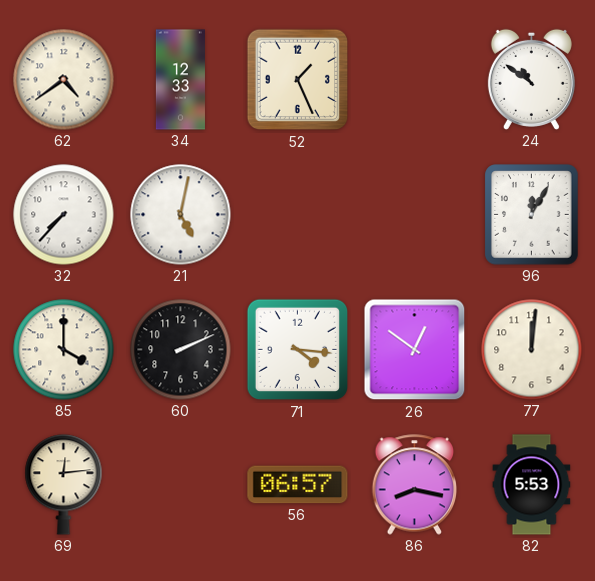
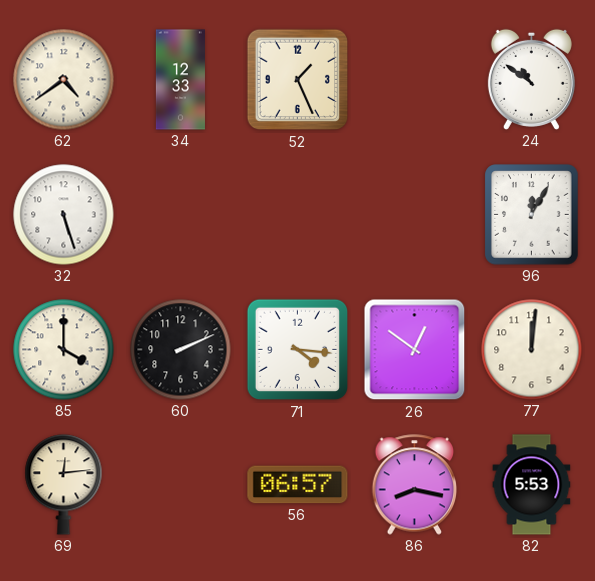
32: 7:37 -> 5:27 (64, 215)
21: 5:02 -> none (181, 215)
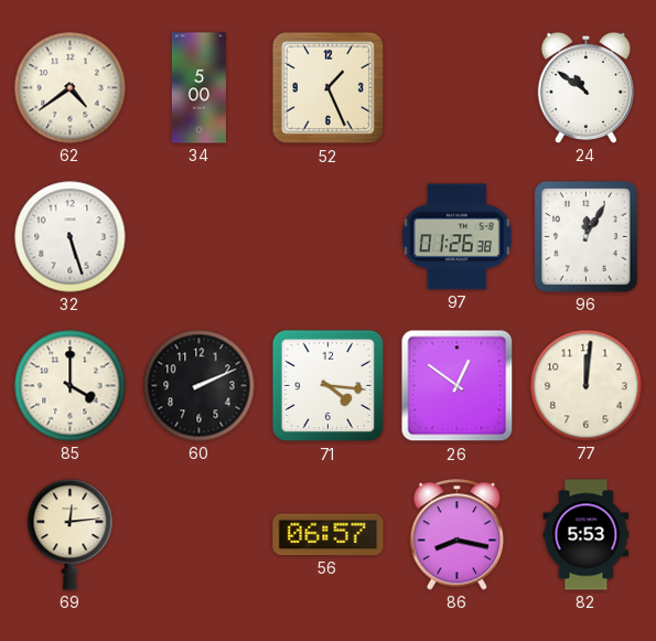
34: 12:33 -> 5:00 (198, 88)
97: none -> 01:26 (456, 237)
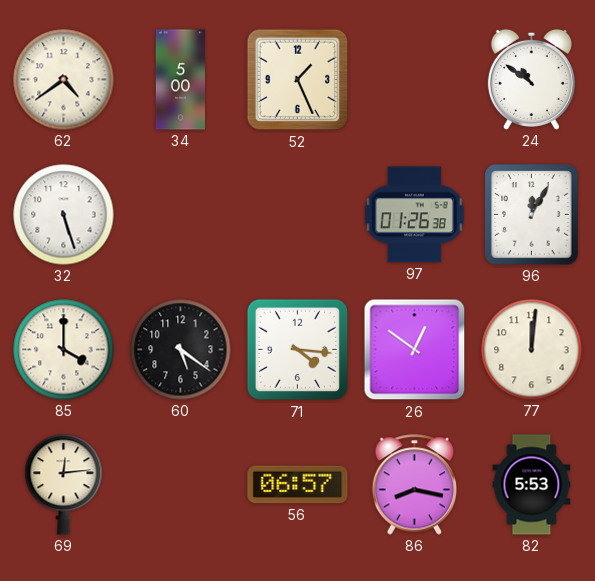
60: 2:11 -> 5:21 (181, 350)
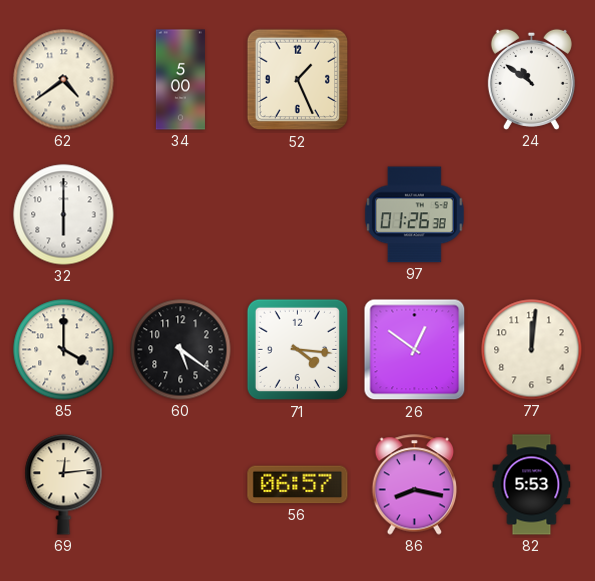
32: 5:27 -> 6:00 (64, 215)
96: 12:05 -> none (532, 215)
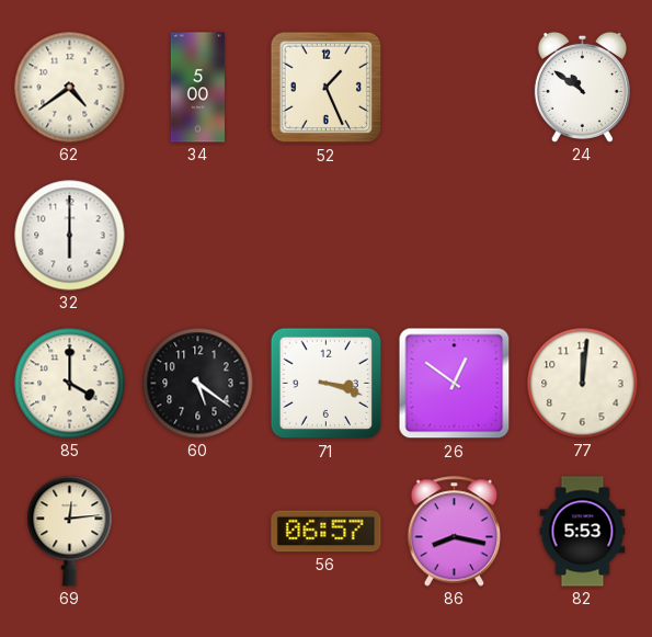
97: 01:26 -> none (414, 215)
71: 4:16 -> 3:18 (327, 384)
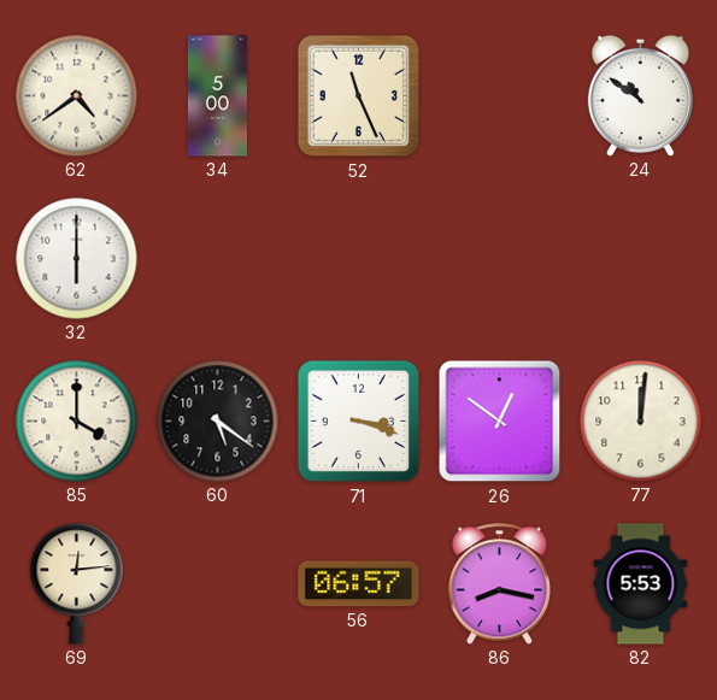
52: 1:26 -> 11:26 (359, 96)
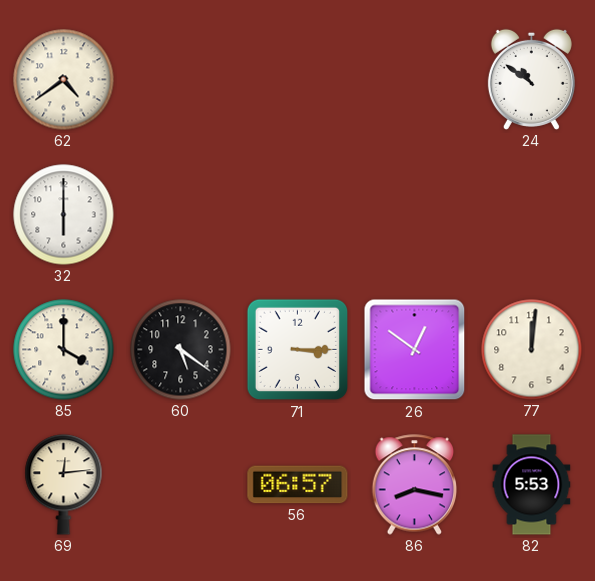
34: 5:00 -> none (217, 96)
52: 11:26 -> none (359, 96)
71: 3:18 -> 3:15 (298, 350)
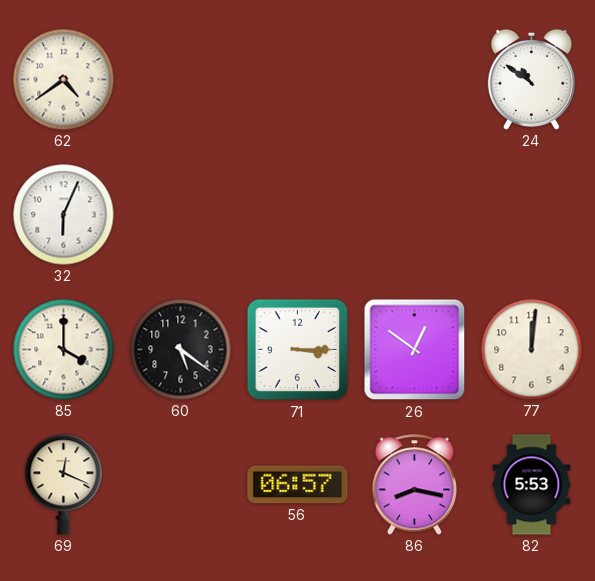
32: 6:00 -> 6:04 (64, 215)
69: 12:14 -> 12:19 (64, 485)
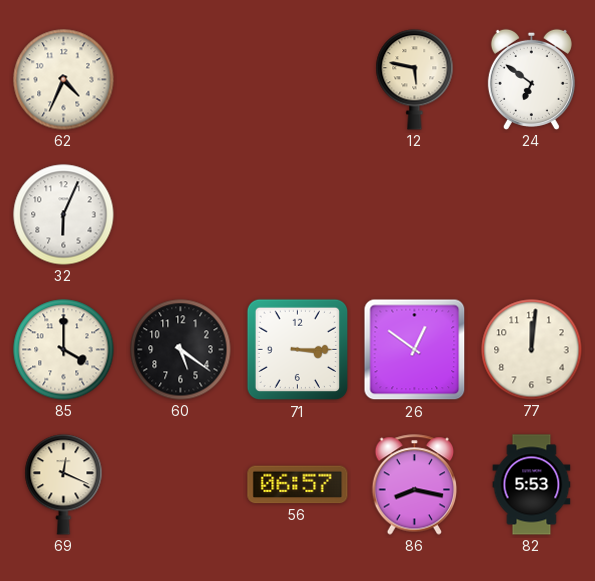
62: 4:39 -> 4:34 (64, 80)
12: none -> 5:47 (415, 80)
24: 10:51 -> 6:51 (531, 79)
